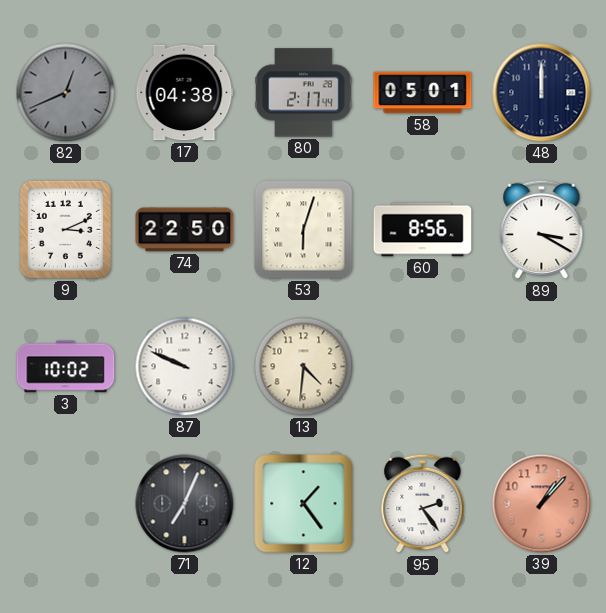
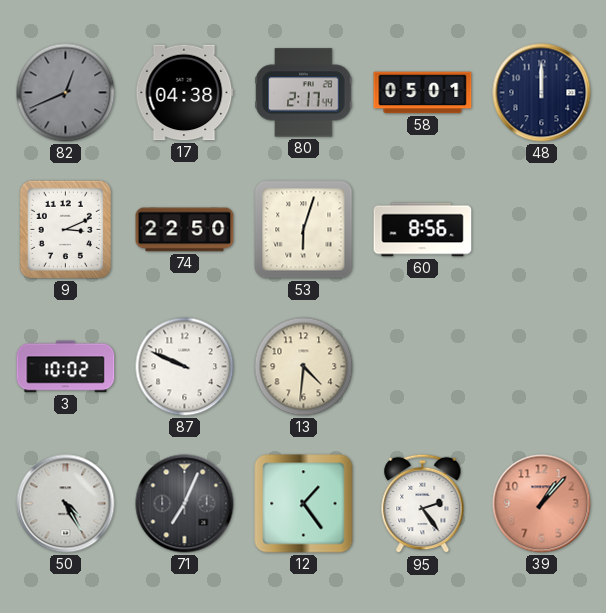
89: 3:20 -> none (542, 230)
50: none -> 4:25 (66, 504)
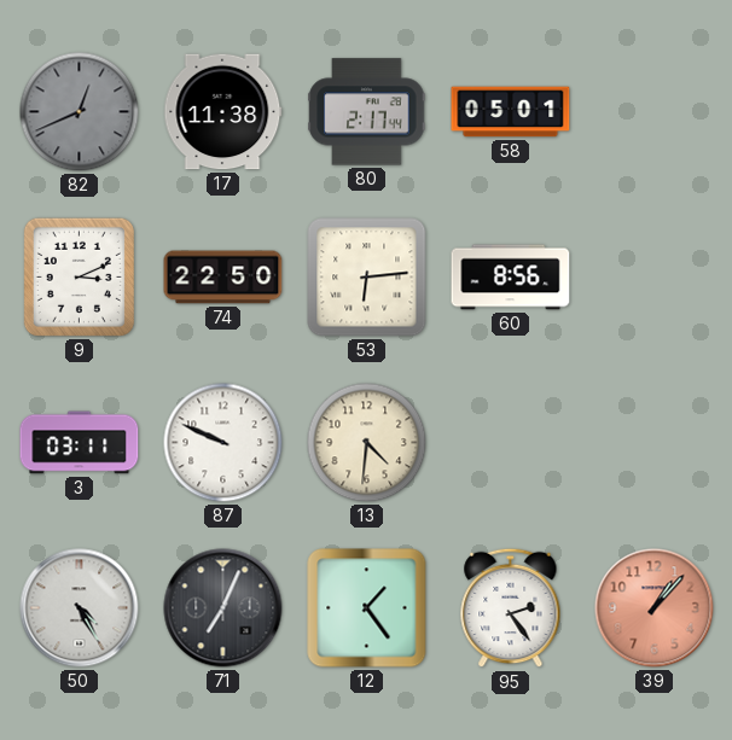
17: 04:38 -> 11:38 (223, 112)
48: 12:00 -> none (542, 93)
53: 6:03 -> 6:14 (367, 278)
3: 10:02 -> 03:11 (80, 443)
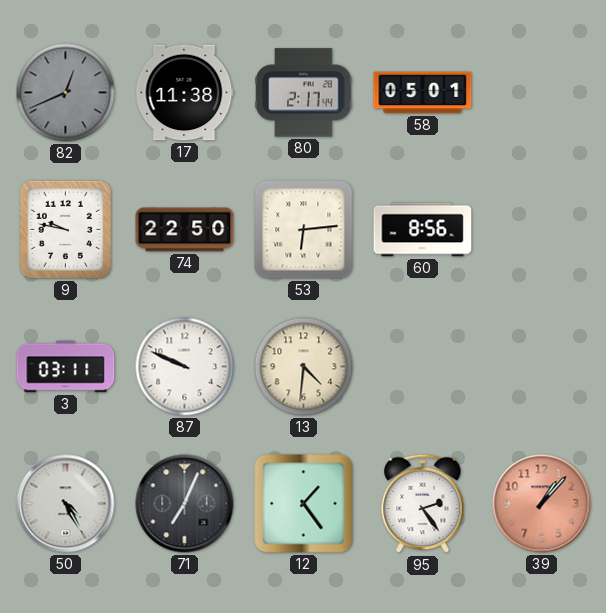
9: 3:11 -> 9:47 (65, 229)
